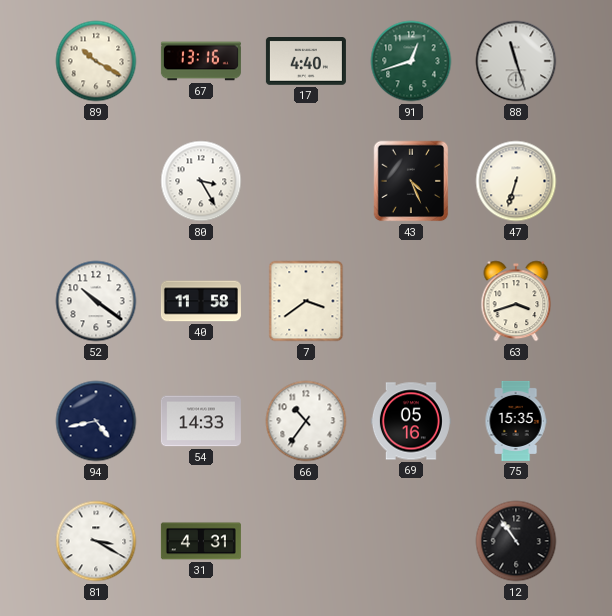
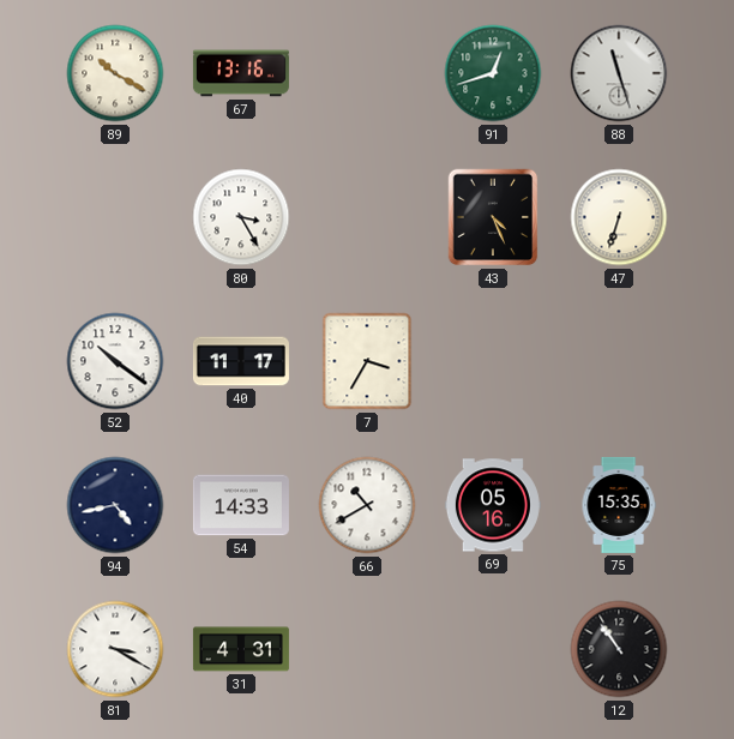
17: 4:40 -> none (306, 61)
40: 11:58 -> 11:17 (241, 361)
7: 3:39 -> 3:35 (367, 361)
63: 3:42 -> none (516, 301)
66: 10:36 -> 10:40 (367, 505)
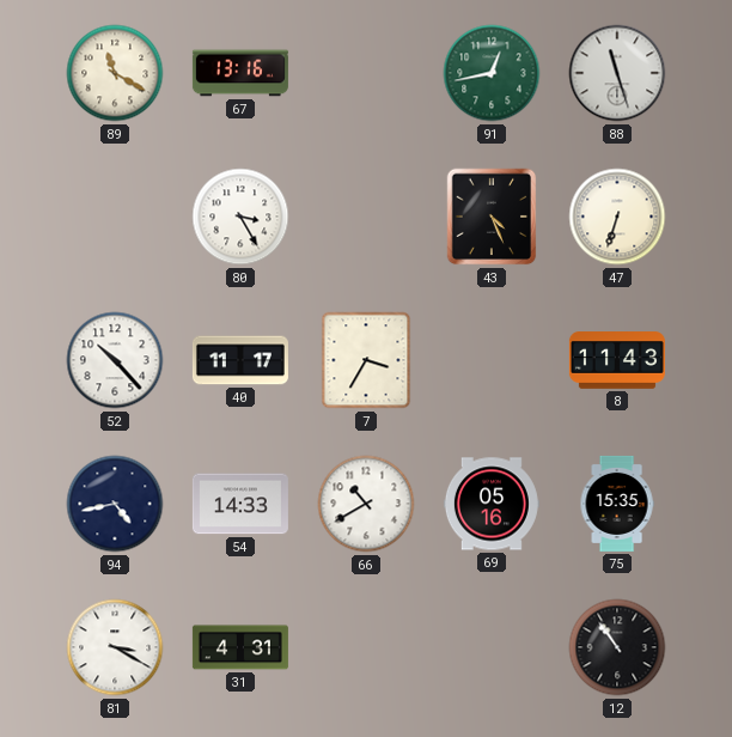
89: 10:20 -> 11:20 (115, 73)
91: 12:42 -> 12:43 (492, 73)
52: 10:21 -> 10:23 (115, 360)
8: none -> 11:43 (617, 360)
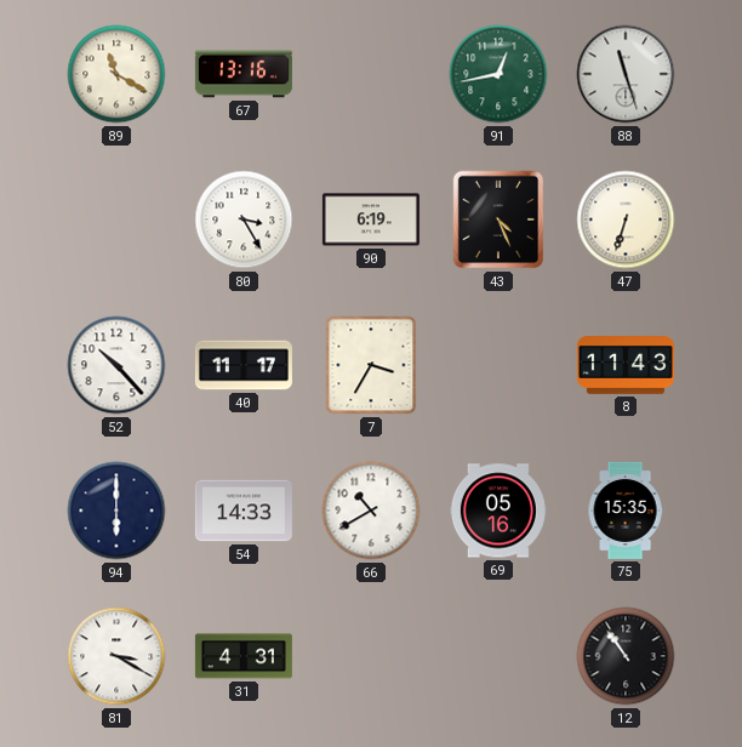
90: none -> 6:19 (371, 219)
94: 4:43 -> 6:00 (116, 511)
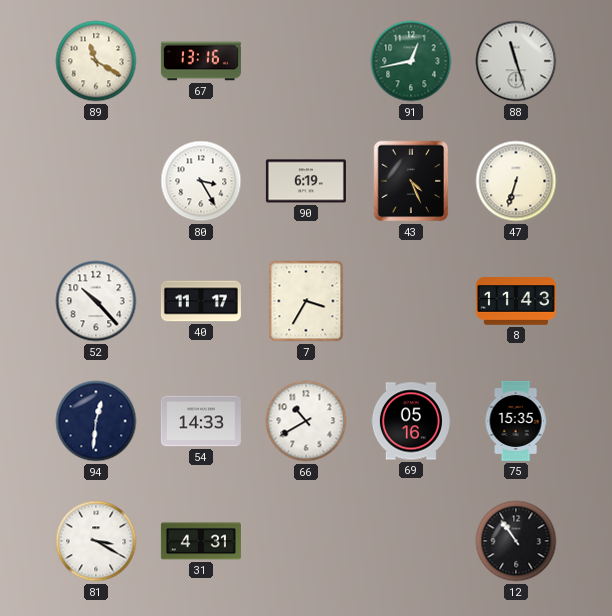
94: 6:00 -> 12:31 (96, 421)
